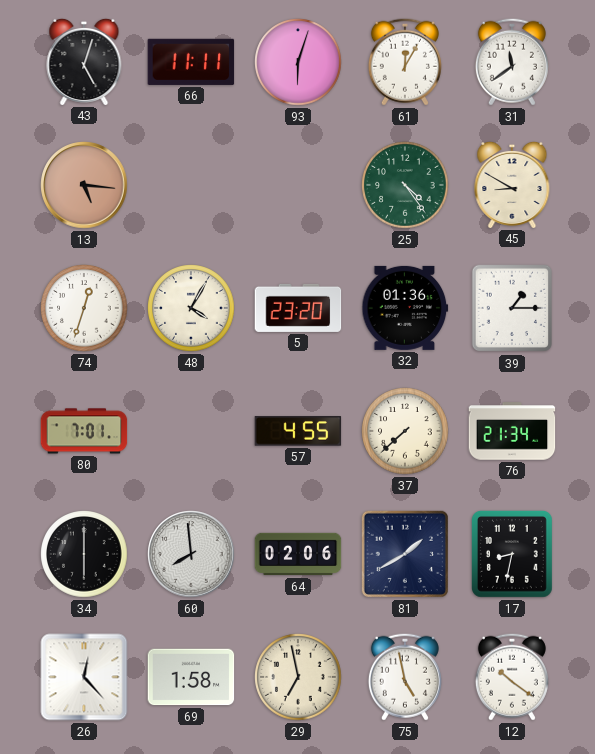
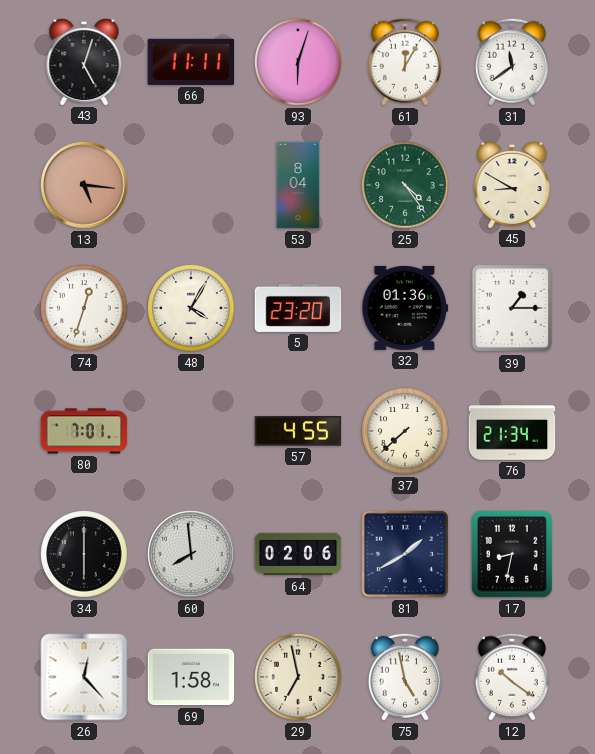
53: none -> 8:04 (298, 185)
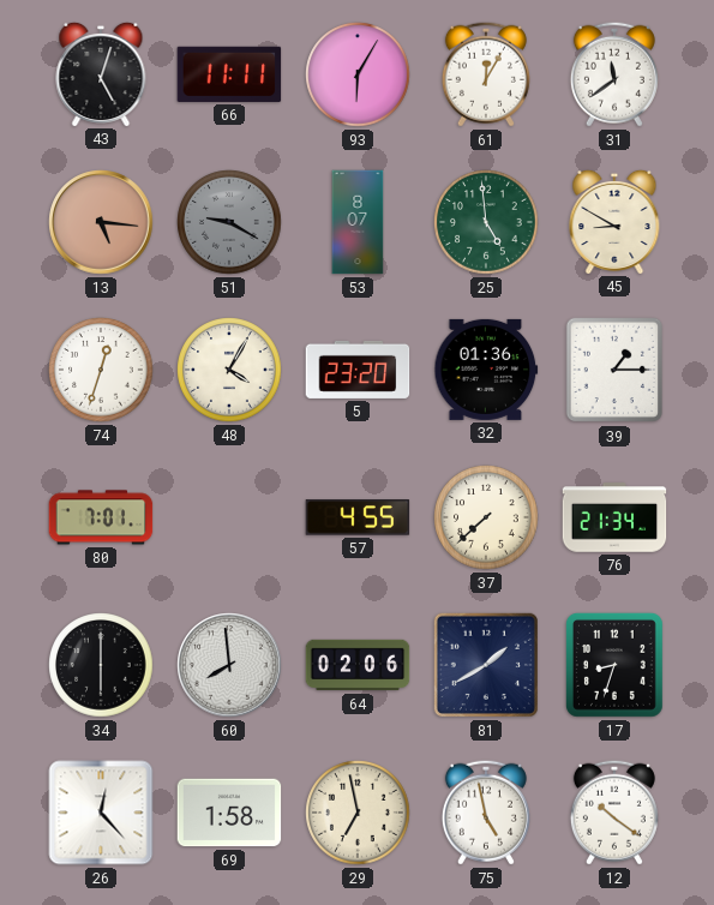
93: 6:03 -> 6:05 (358, 74)
51: none -> 9:20 (229, 222)
53: 8:04 -> 8:07 (358, 222)
25: 4:24 -> 4:59 (486, 222)
17: 8:32 -> 8:33 (614, 665)
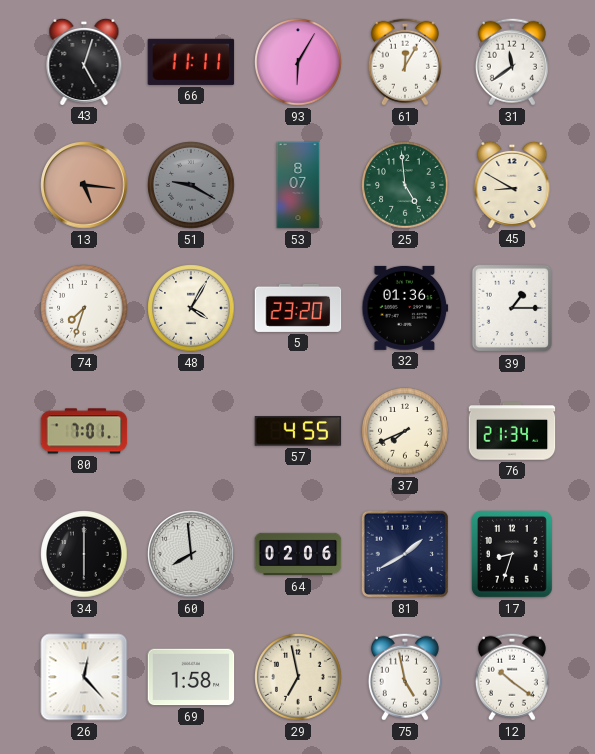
74: 12:33 -> 7:33 (84, 308)
37: 7:38 -> 7:41 (405, 431)
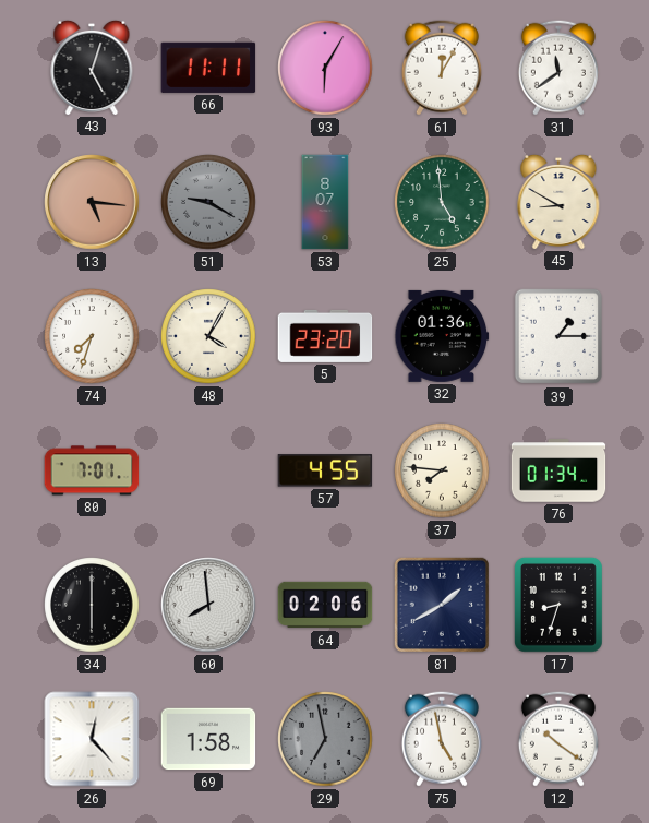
37: 7:41 -> 7:46 (442, 470)
76: 21:34 -> 01:34 (558, 470)
29 dial: cream -> grey (325, 739)
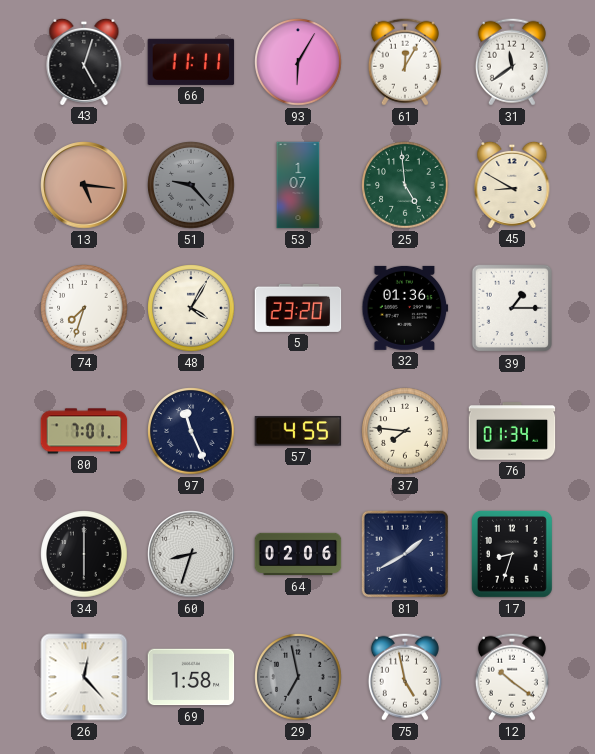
51: 9:20 -> 9:23 (191, 185)
53: 8:07 -> 1:07 (298, 185)
97: none -> 11:26 (191, 431)
60: 7:59 -> 8:33 (191, 554)
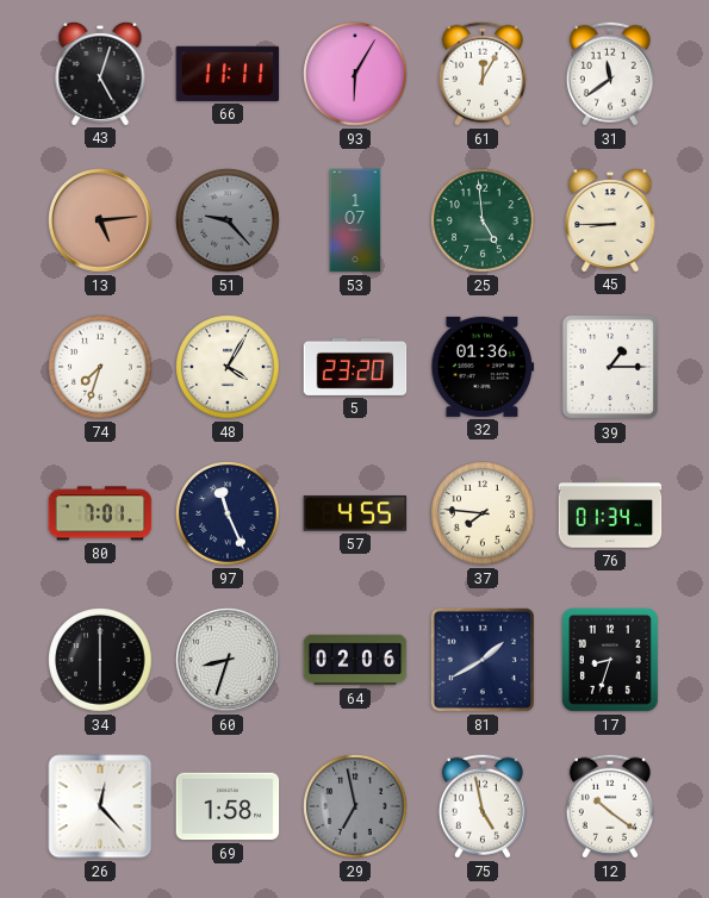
13: 5:16 -> 5:14 (100, 220)
45: 8:50 -> 8:45 (610, 219)
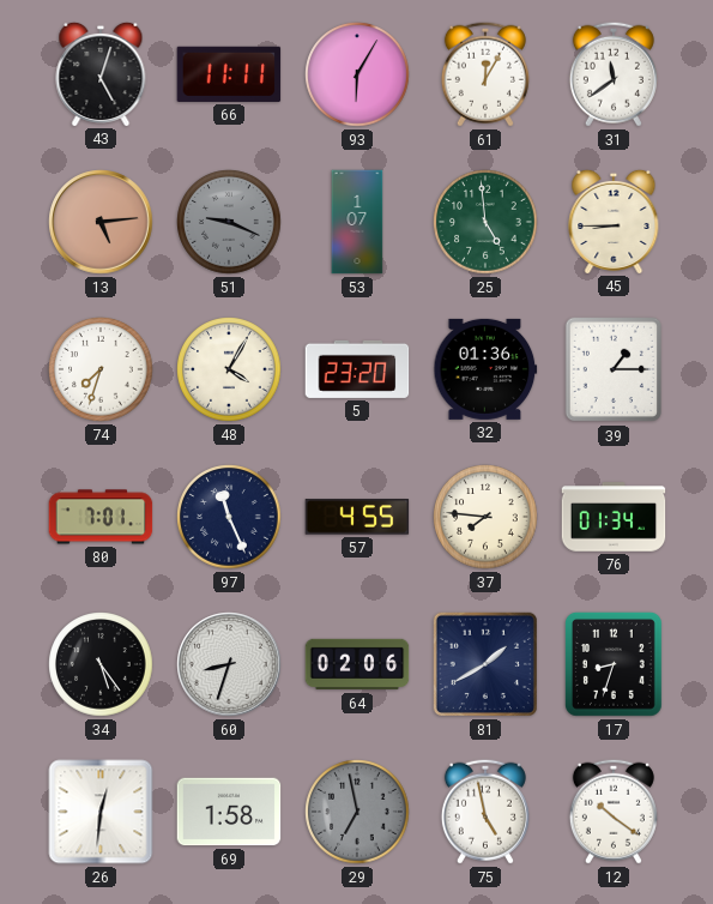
51: 9:23 -> 9:19 (229, 222)
34: 6:00 -> 5:24 (101, 664)
26: 12:23 -> 12:31 (101, 812)
